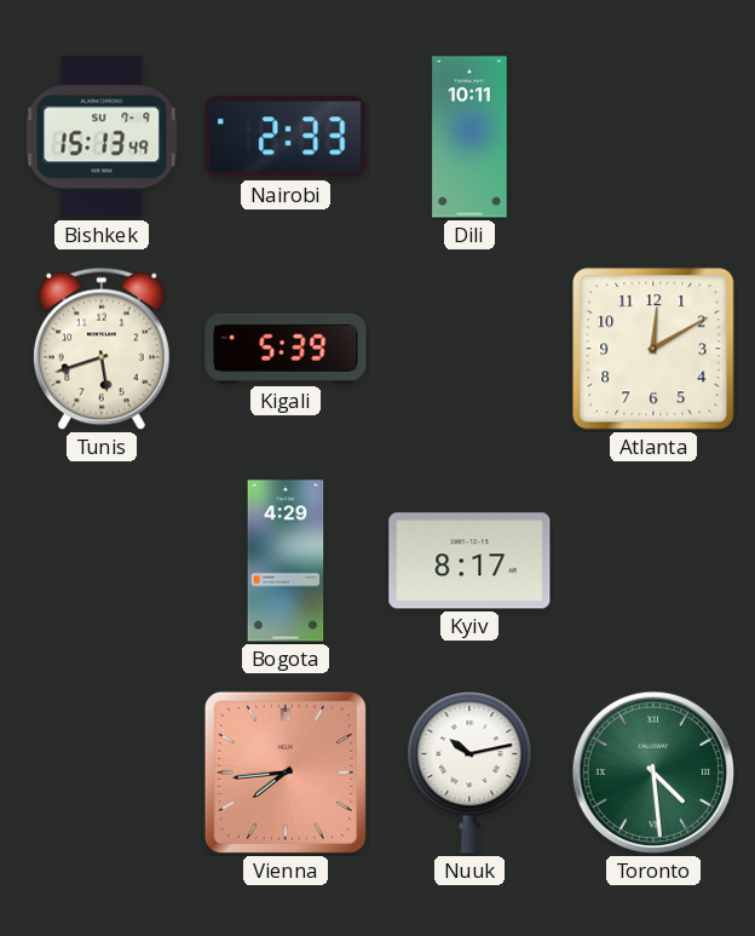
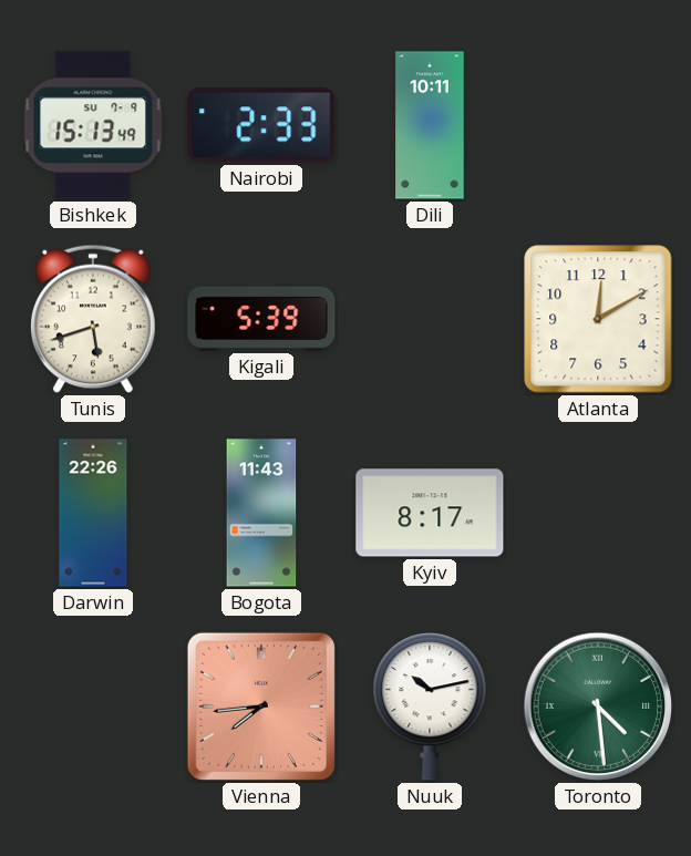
Darwin: none -> 22:26 (93, 513)
Bogota: 4:29 -> 11:43 (261, 513)
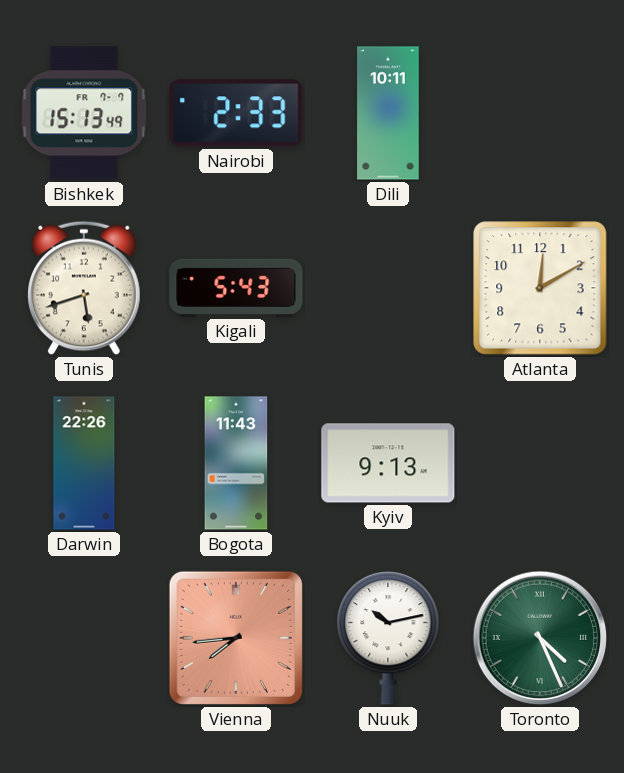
Bishkek date: SU 7-9 -> FR 7-7 (84, 113)
Kigali: 5:39 -> 5:43 (236, 288)
Kyiv: 8:17 -> 9:13 (388, 463)
Toronto: 4:29 -> 4:26 (540, 638)
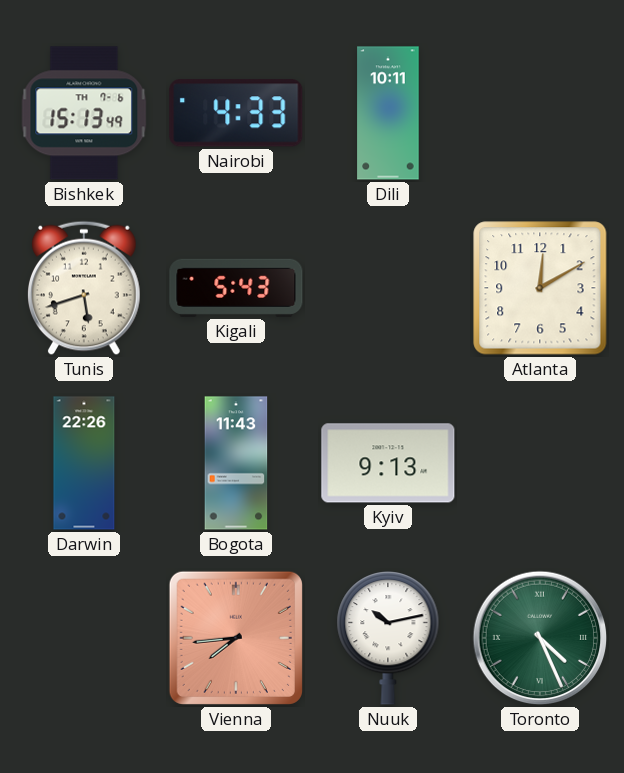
Bishkek date: FR 7-7 -> TH 7-6 (84, 113)
Nairobi: 2:33 -> 4:33 (236, 113)
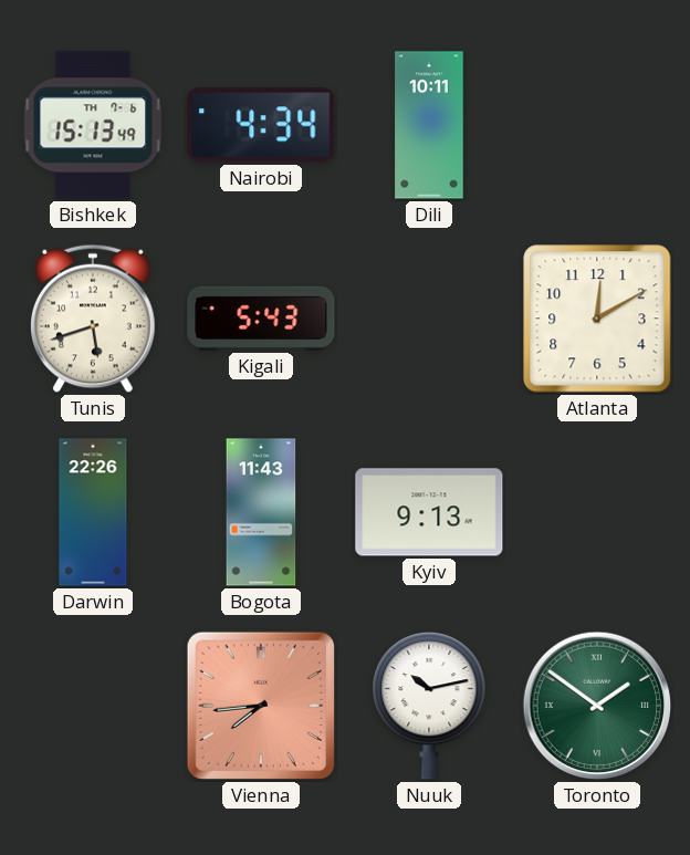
Nairobi: 4:33 -> 4:34 (261, 125)
Toronto: 4:26 -> 1:51 (597, 706)
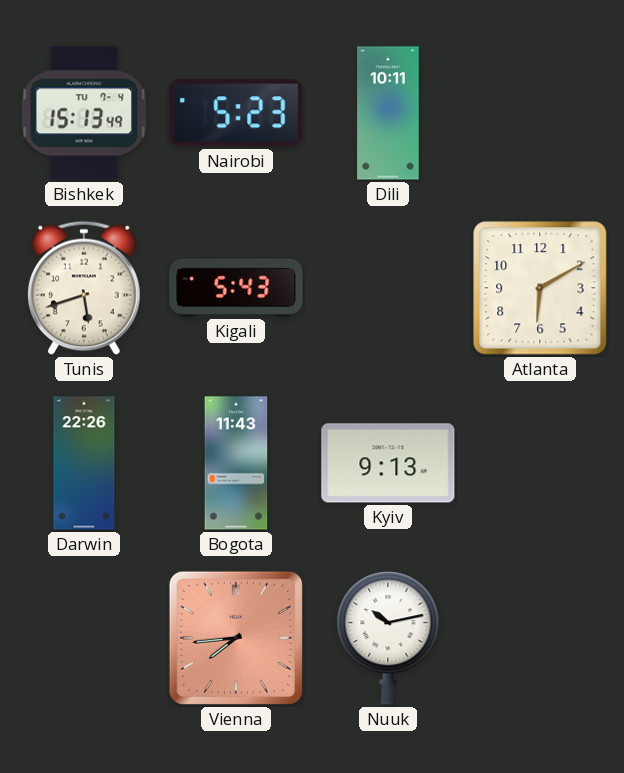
Bishkek date: TH 7-6 -> TU 7-4 (84, 113)
Nairobi: 4:34 -> 5:23 (236, 113)
Atlanta: 12:10 -> 6:10 (540, 288)
Toronto: 1:51 -> none (597, 706)
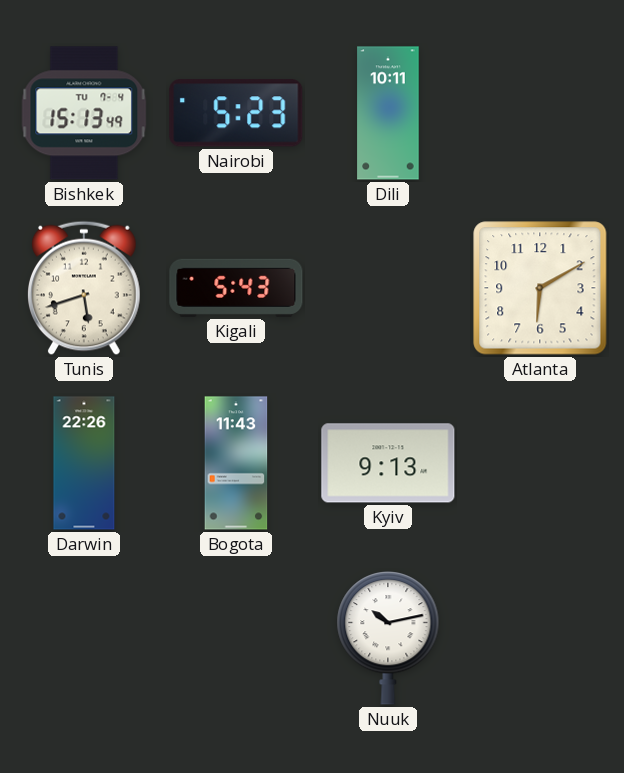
Vienna: 7:44 -> none (236, 638)
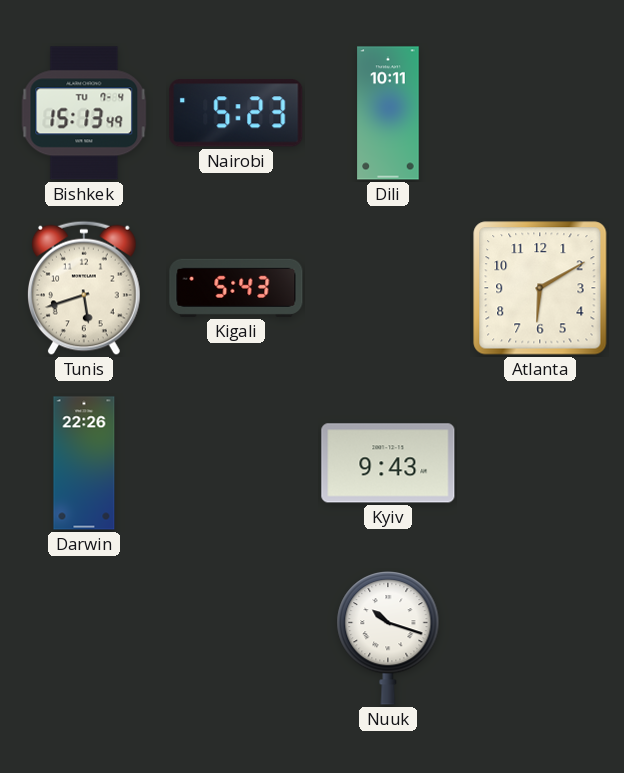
Bogota: 11:43 -> none (236, 463)
Kyiv: 9:13 -> 9:43 (388, 463)
Nuuk: 10:13 -> 10:18 (388, 638)
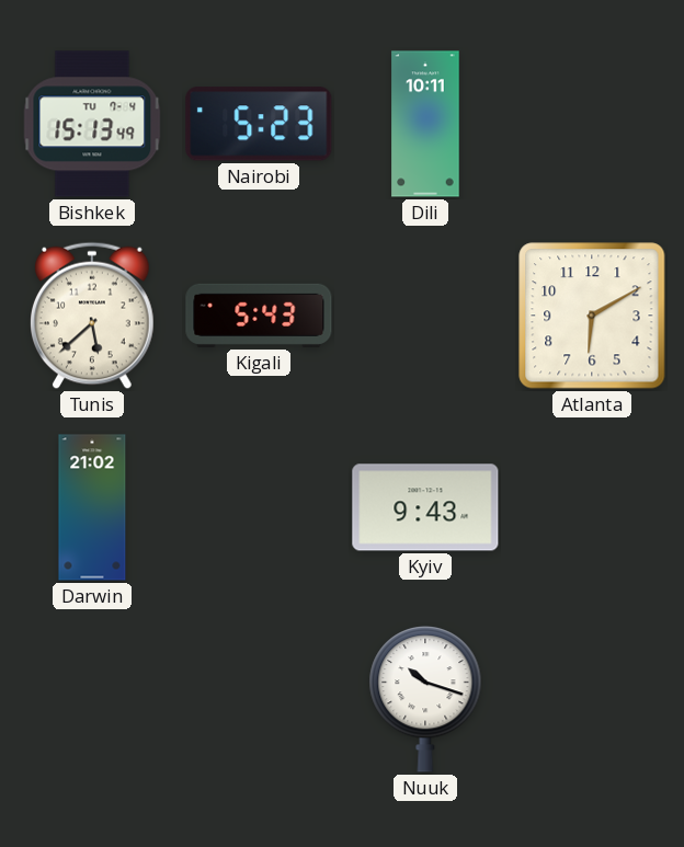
Tunis: 5:42 -> 5:38 (93, 316)
Darwin: 22:26 -> 21:02 (92, 507)
